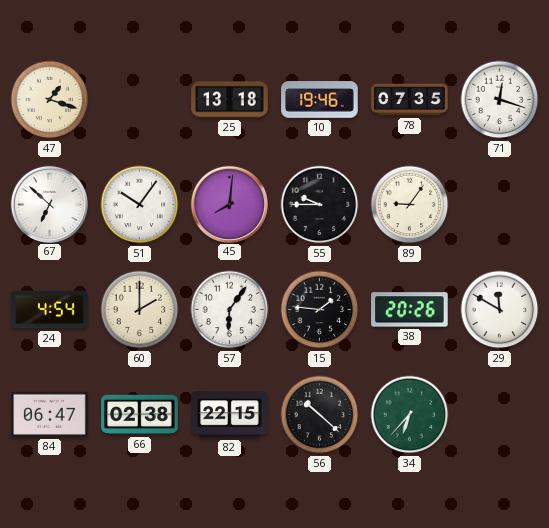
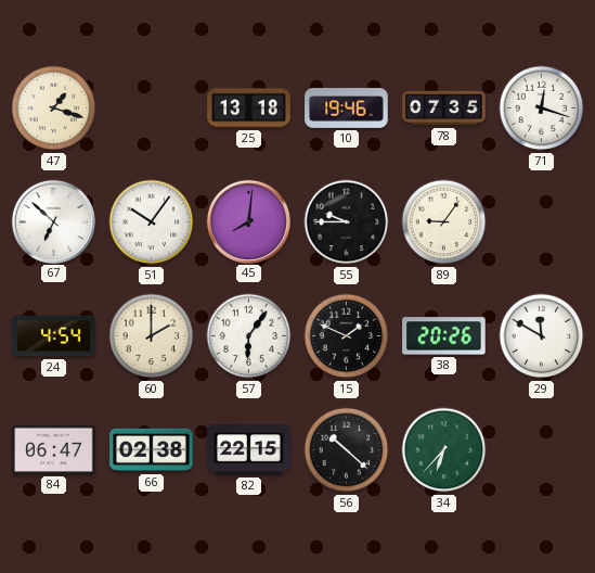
15: 1:46 -> 1:49 (347, 336)
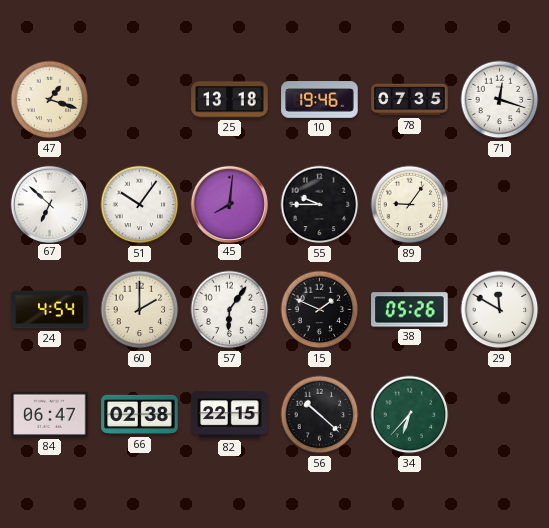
38: 20:26 -> 05:26 (410, 310)
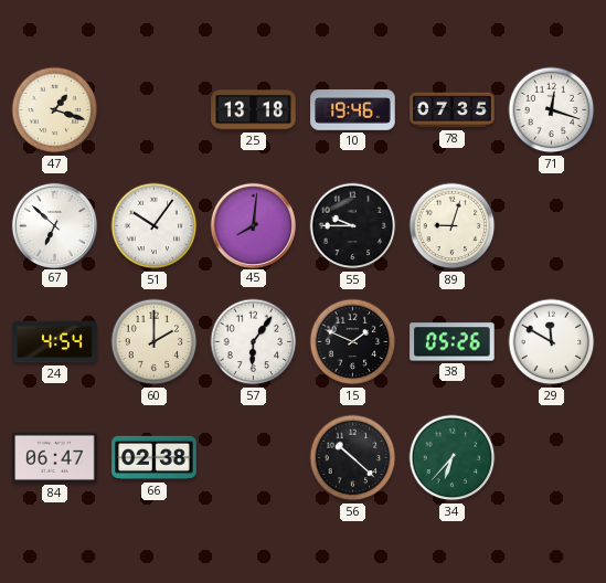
89: 9:06 -> 9:03 (453, 226)
82: 22:15 -> none (230, 415)
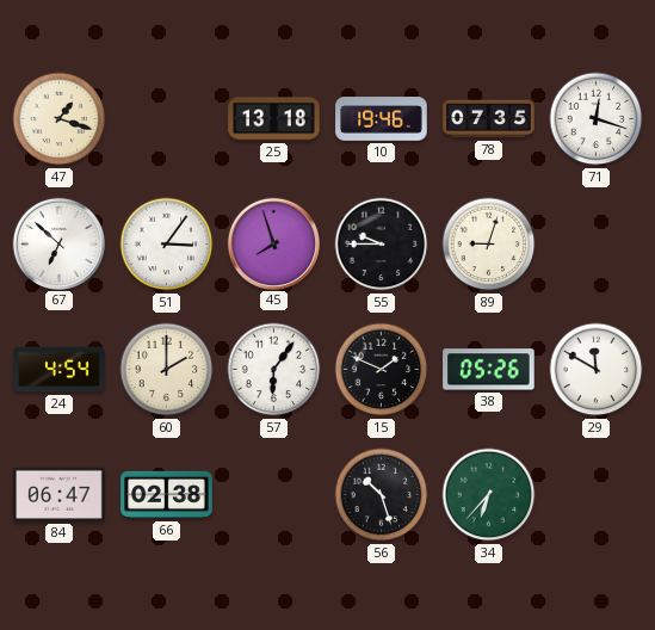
51: 10:06 -> 3:06 (167, 245)
45: 8:01 -> 7:57 (273, 243)
56: 10:22 -> 10:27 (382, 495)
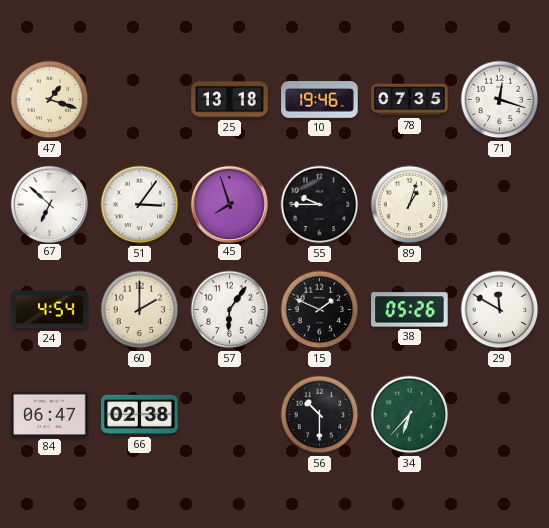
89: 9:03 -> 1:03 (410, 205)
56: 10:27 -> 10:30 (320, 415)
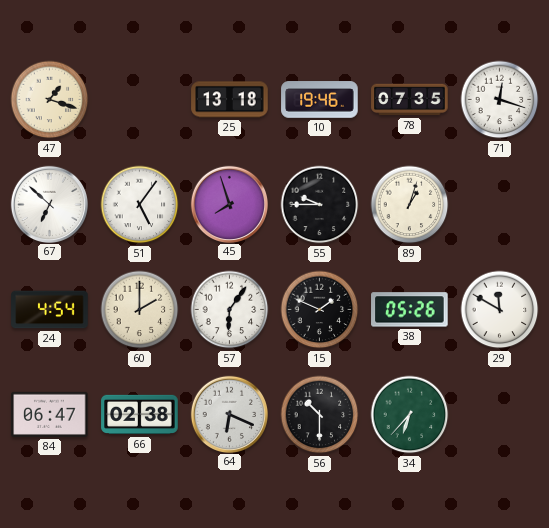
51: 3:06 -> 5:06 (140, 205)
64: none -> 6:19 (229, 414)
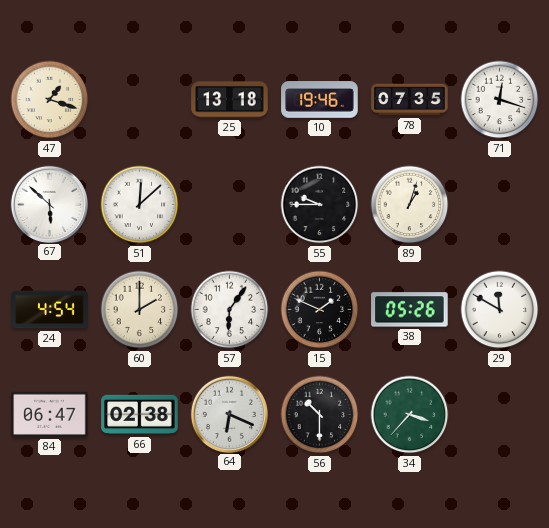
67: 6:52 -> 5:52 (49, 204)
51: 5:06 -> 12:08 (140, 205)
45: 7:57 -> none (229, 204)
34: 6:37 -> 3:37 (410, 415)
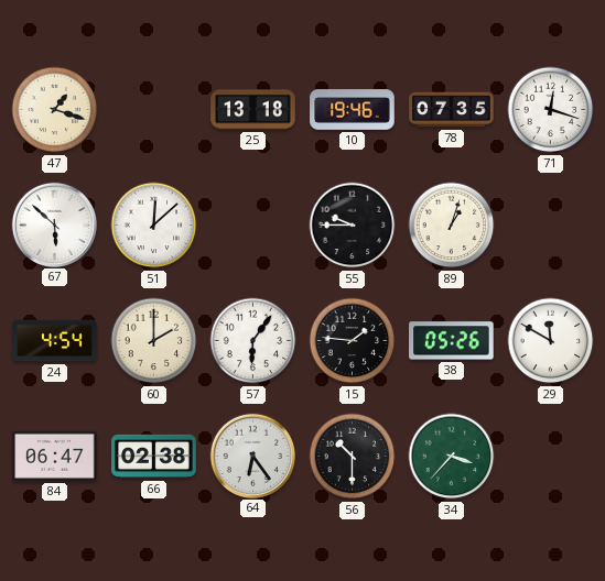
15: 1:49 -> 1:46 (353, 341)
64: 6:19 -> 6:24 (252, 456)
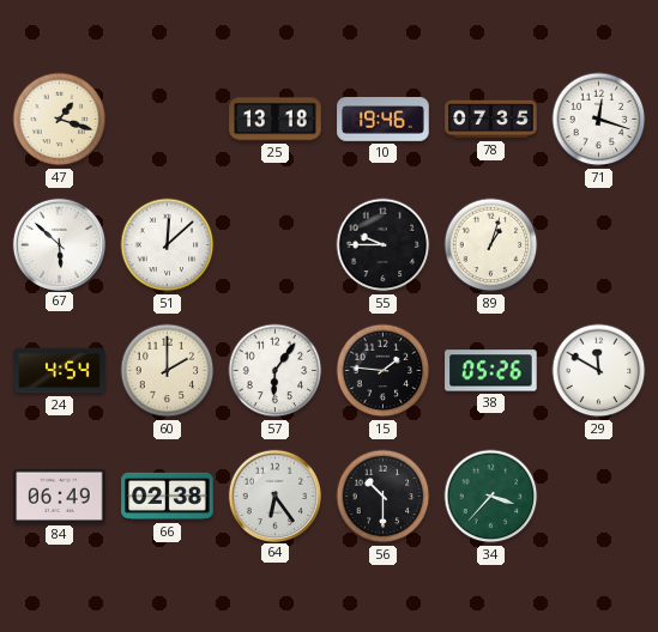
84: 06:47 -> 06:49 (60, 496)
